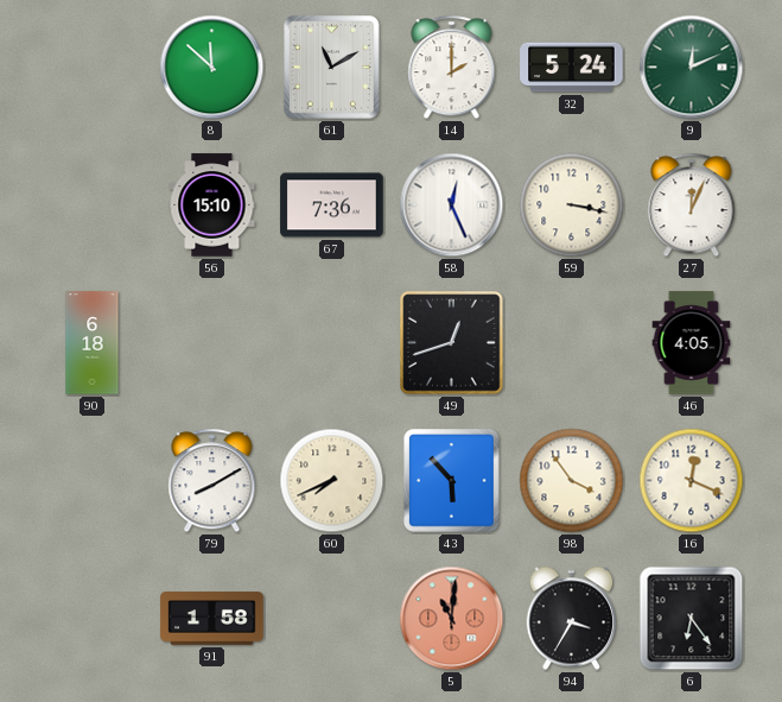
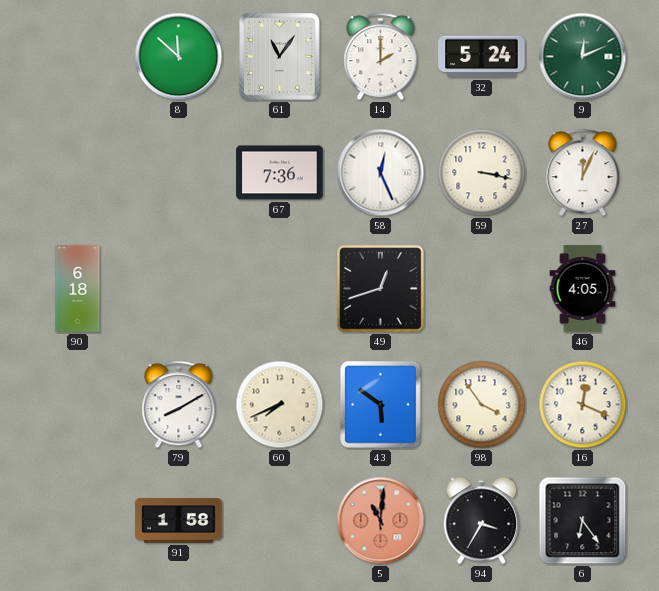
61: 11:10 -> 11:06 (280, 57)
56: 15:10 -> none (212, 205)
43: 5:53 -> 5:51 (381, 405)
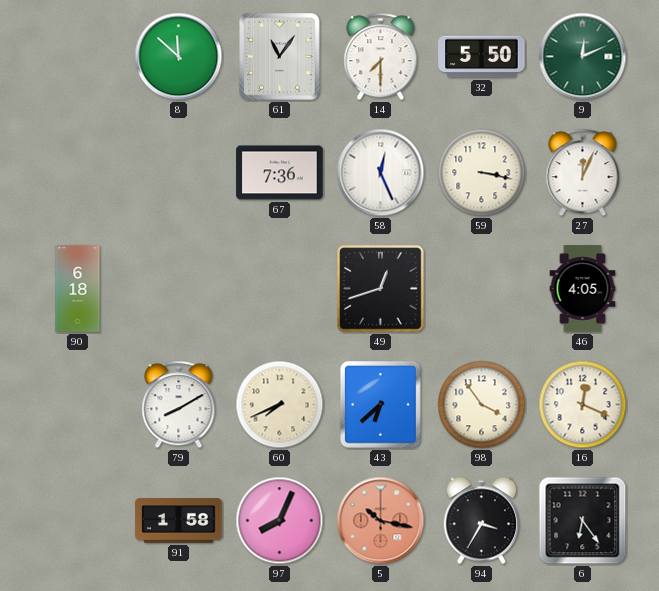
14: 2:00 -> 7:30 (381, 57)
32: 5:24 -> 5:50 (482, 57)
43: 5:51 -> 6:38 (381, 405)
97: none -> 8:04 (280, 521)
5: 11:01 -> 10:17 (381, 521)
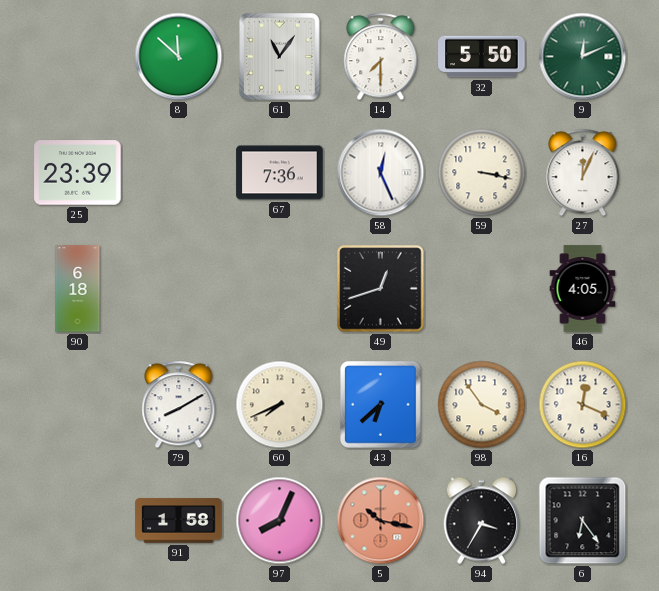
25: none -> 23:39 (78, 173)
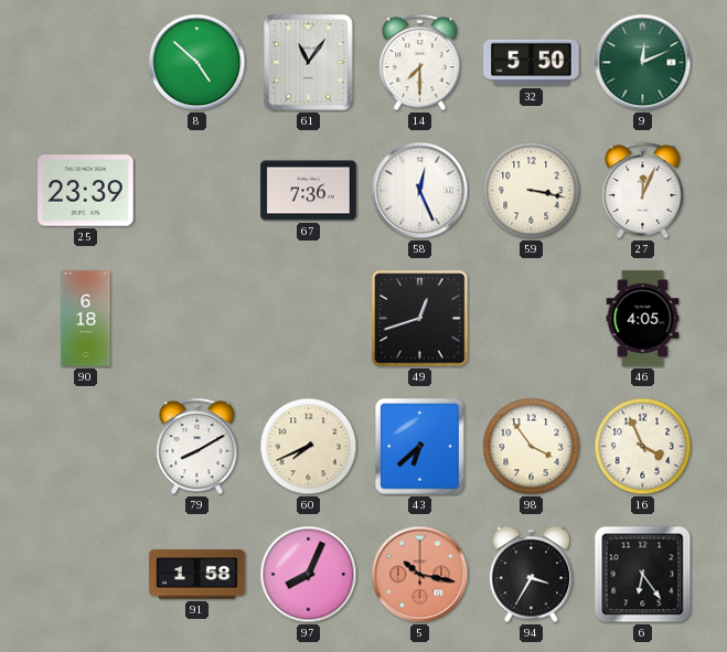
8: 11:52 -> 4:52 (197, 63)
16: 12:19 -> 3:56 (643, 447)
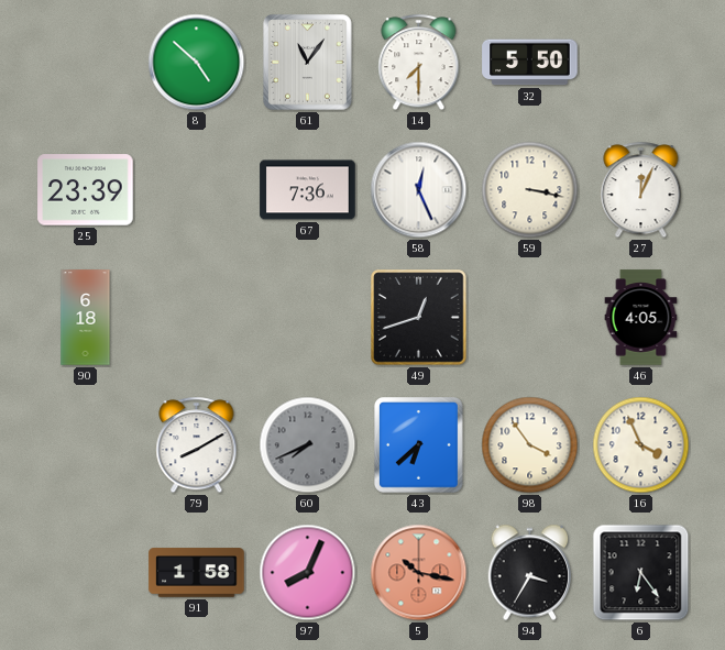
9: 12:11 -> none (643, 63)
60 dial: cream -> grey (308, 445)
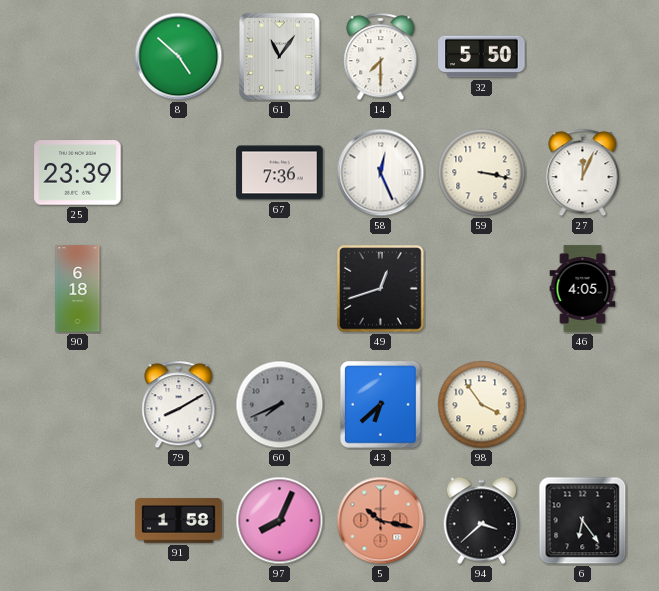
16: 3:56 -> none (641, 445)
94: 3:35 -> 3:38 (482, 521)
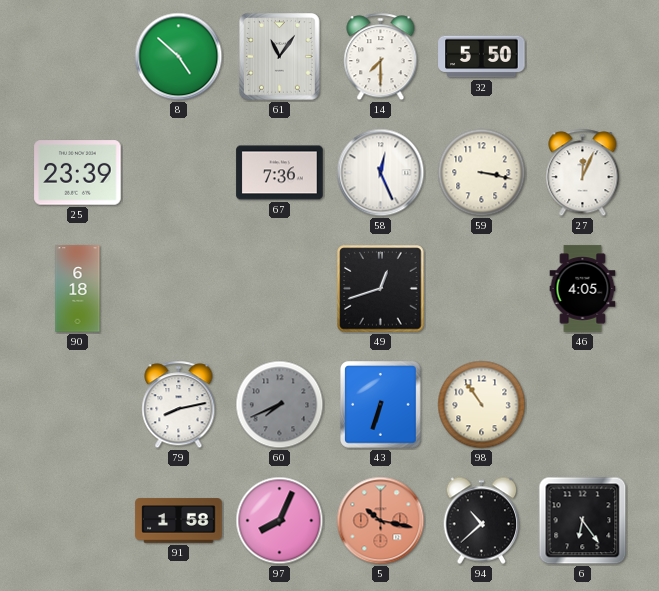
79: 8:10 -> 8:13 (179, 405)
43: 6:38 -> 6:33 (381, 405)
98: 3:54 -> 10:54 (482, 405)
94: 3:38 -> 10:38 (482, 521)
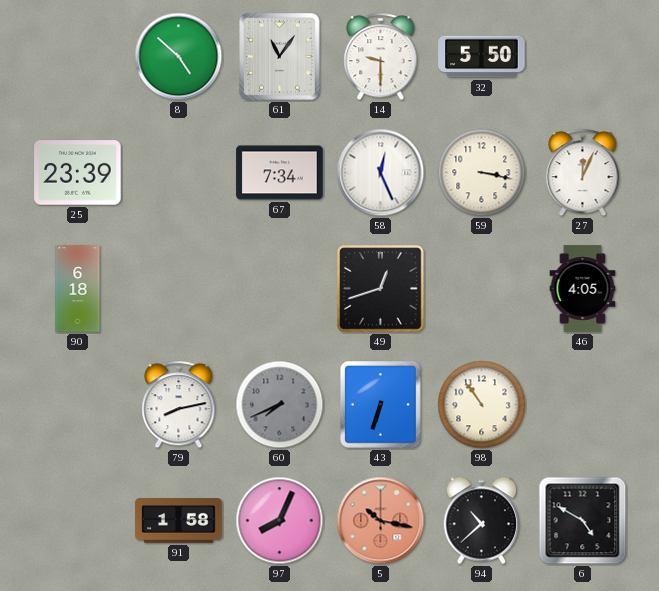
14: 7:30 -> 9:30 (381, 57)
67: 7:36 -> 7:34 (280, 173)
6: 6:24 -> 4:50 (583, 521)
